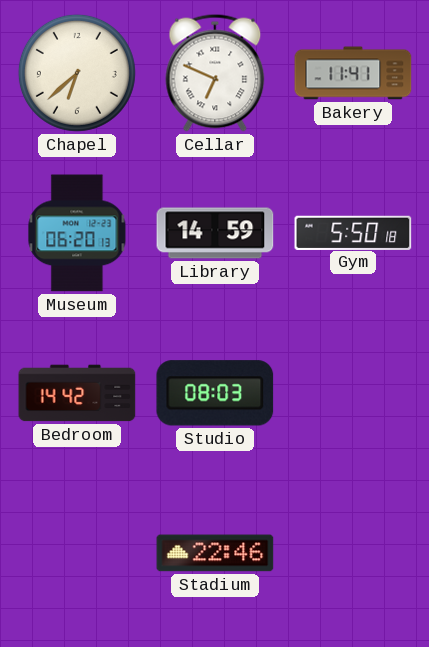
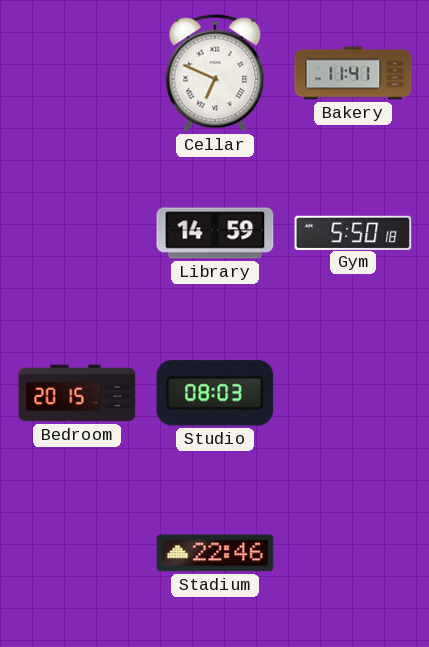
Chapel: 6:38 -> none (77, 73)
Museum: 06:20 -> none (77, 233)
Bedroom: 14:42 -> 20:15 (77, 393)
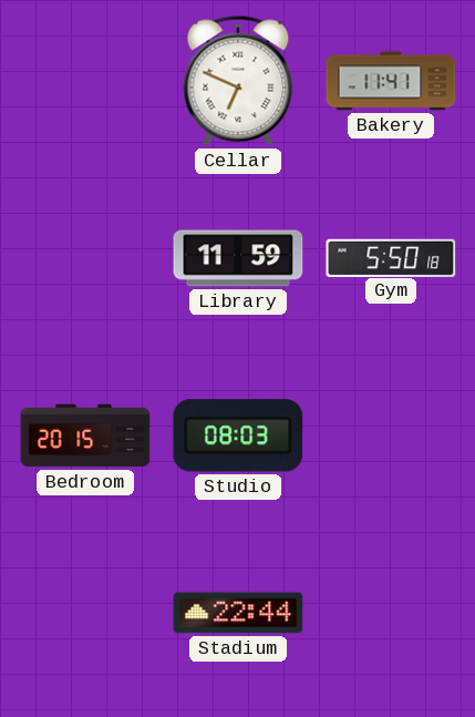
Library: 14:59 -> 11:59 (238, 258)
Stadium: 22:46 -> 22:44 (238, 613)
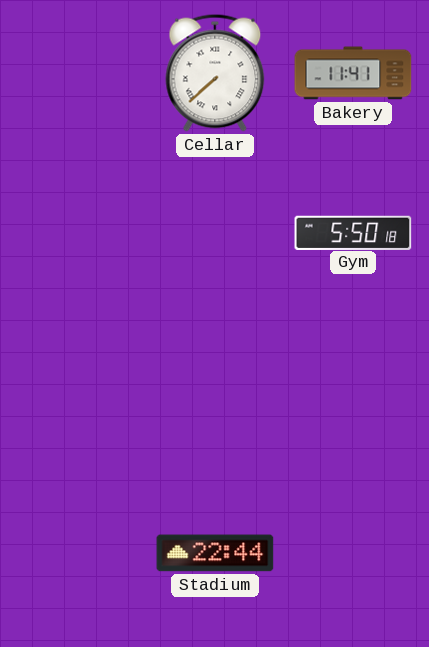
Cellar: 6:49 -> 7:38 (215, 73)
Library: 11:59 -> none (238, 258)
Bedroom: 20:15 -> none (85, 436)
Studio: 08:03 -> none (238, 436)
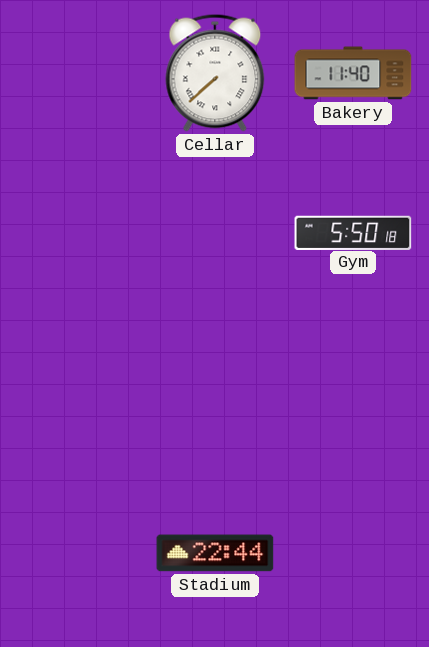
Bakery: 11:41 -> 11:40 (353, 73)
